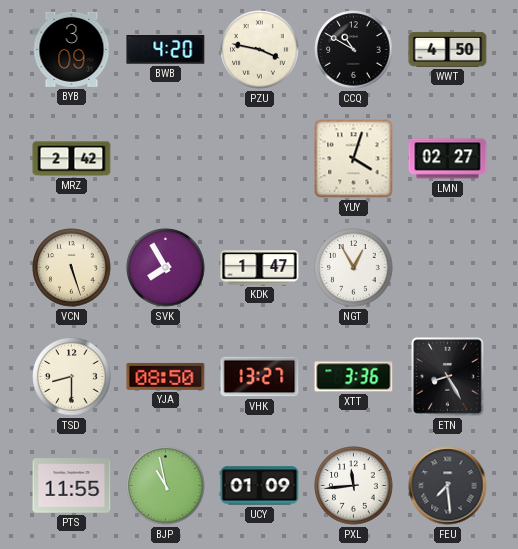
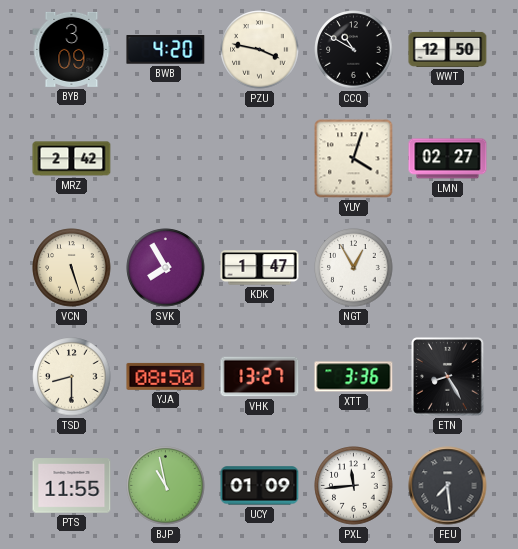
WWT: 4:50 -> 12:50 (448, 49)
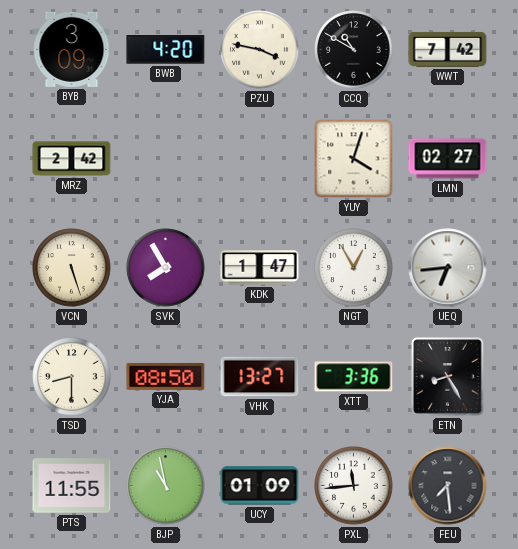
WWT: 12:50 -> 7:42 (448, 49)
UEQ: none -> 6:44 (448, 268)
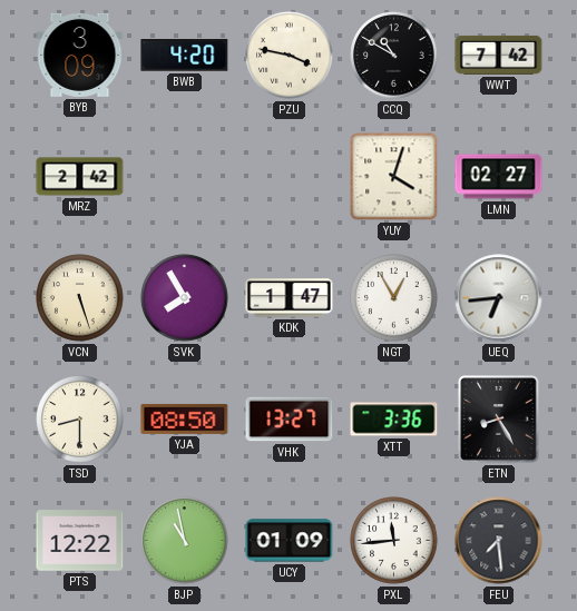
PTS: 11:55 -> 12:22 (80, 541)
